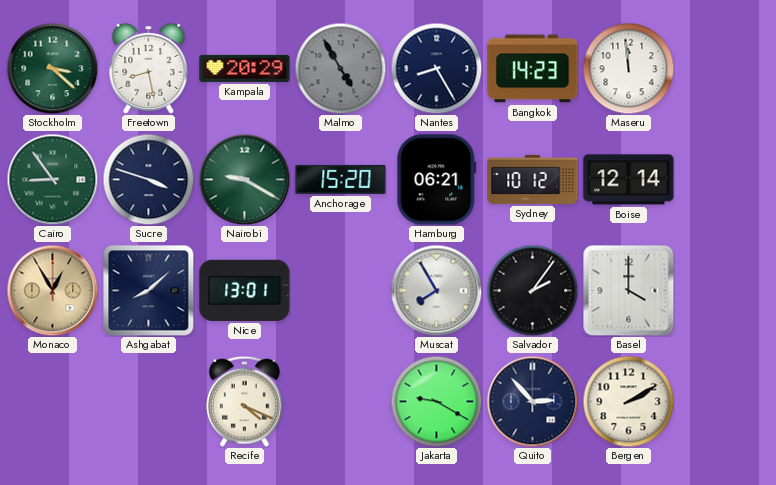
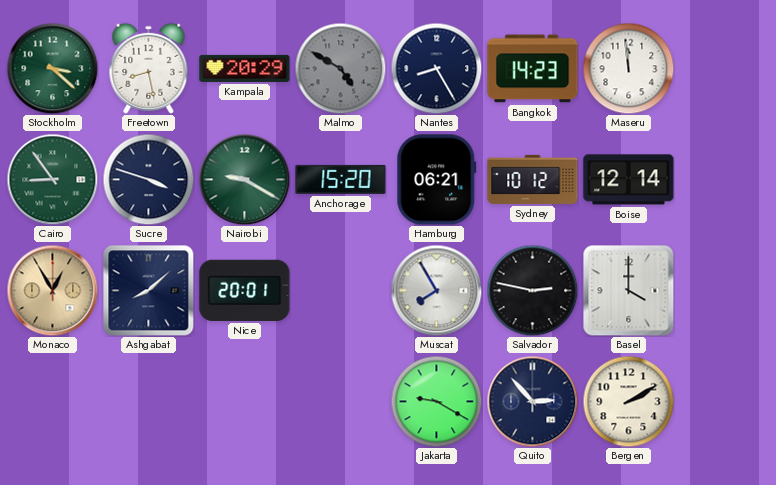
Malmo: 4:55 -> 4:50 (340, 68)
Nice: 13:01 -> 20:01 (245, 290)
Salvador: 2:06 -> 2:47 (532, 290)
Recife: 4:19 -> none (244, 401)
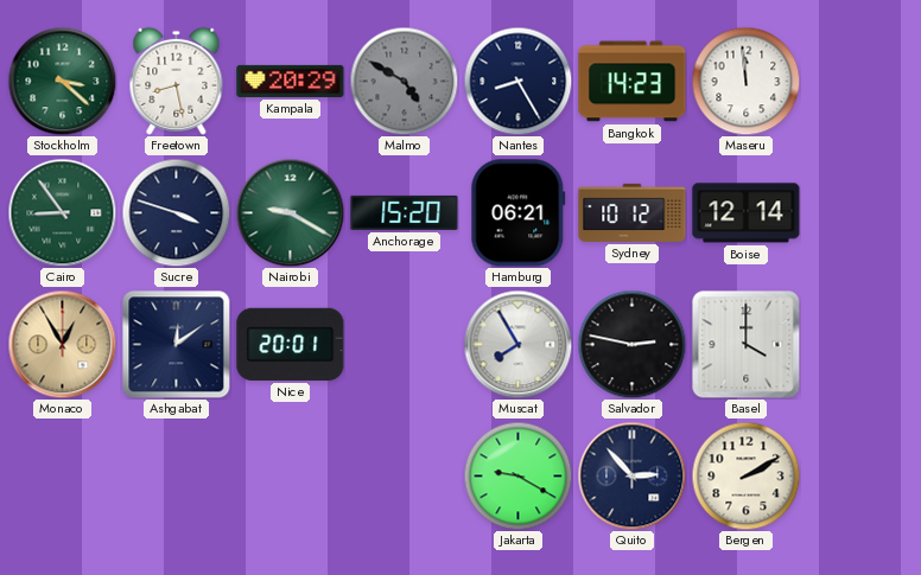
Ashgabat: 8:08 -> 12:09 (176, 344)
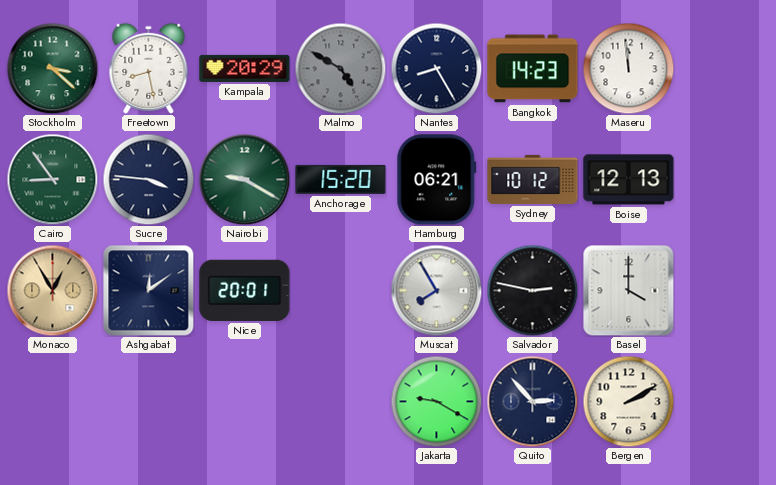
Sucre: 3:48 -> 3:46 (148, 179)
Boise: 12:14 -> 12:13 (629, 180)
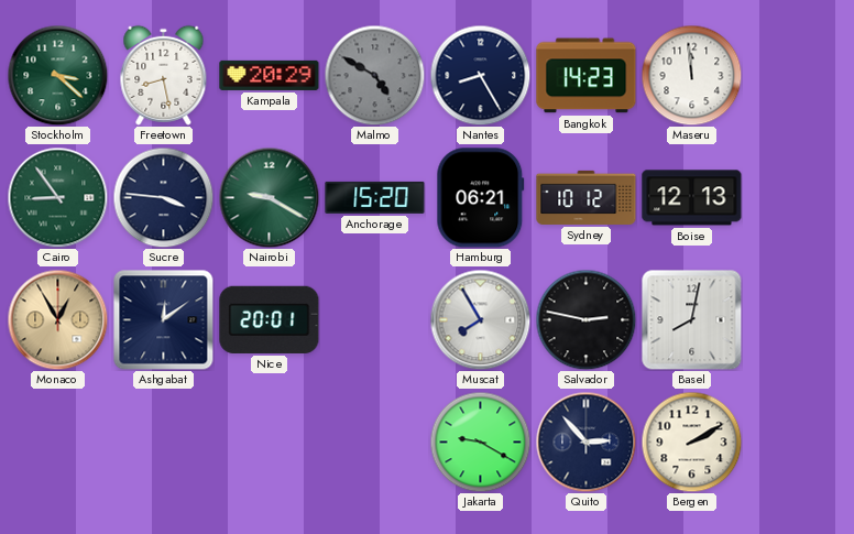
Basel: 4:00 -> 8:02 (691, 319)
